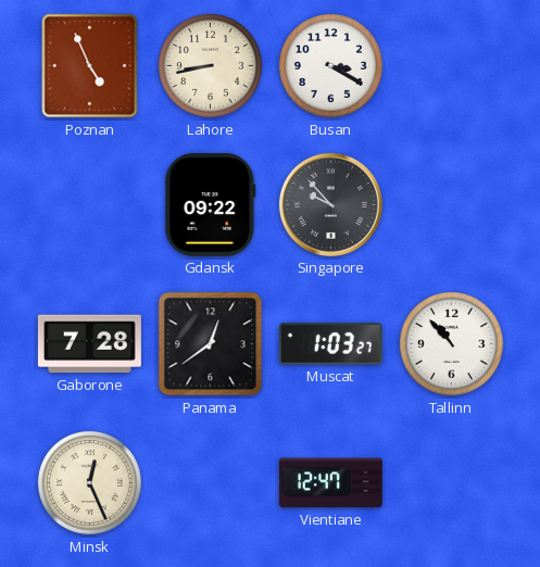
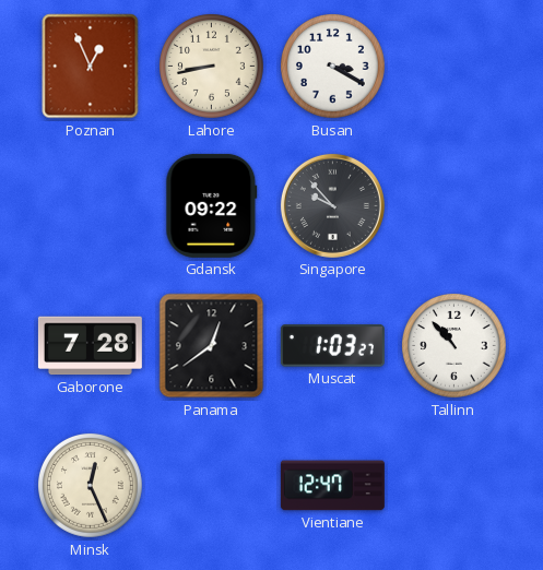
Poznan: 4:56 -> 12:56 (91, 67)
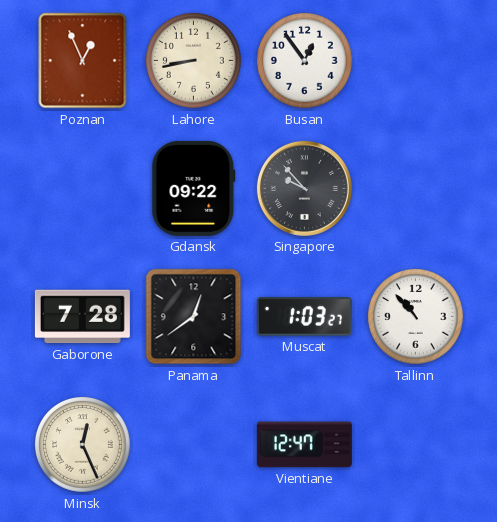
Busan: 3:20 -> 12:54 (304, 60)
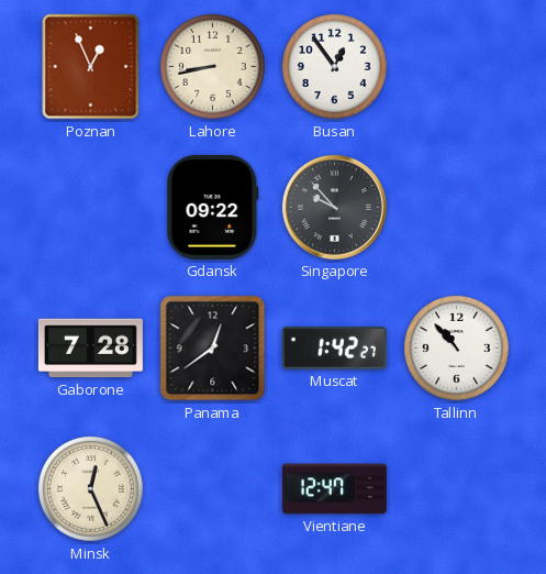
Muscat: 1:03 -> 1:42 (334, 349)
